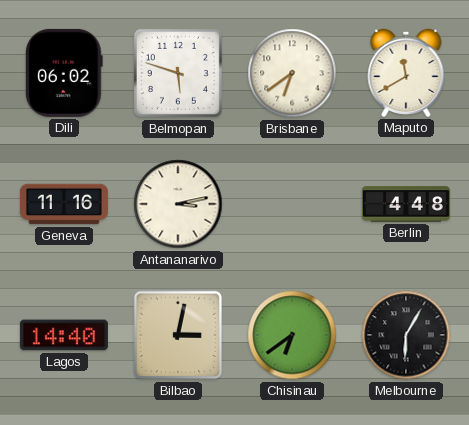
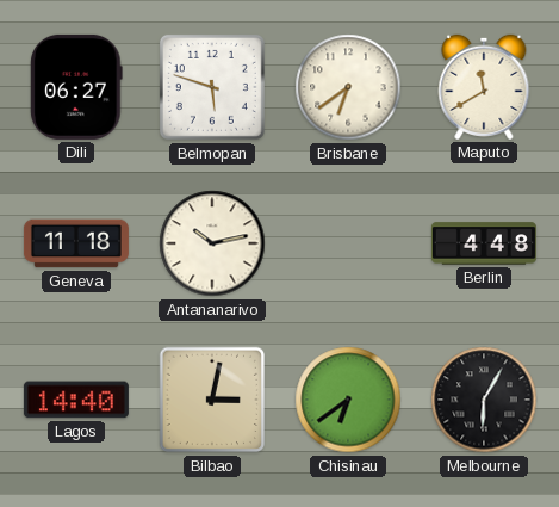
Dili: 06:02 -> 06:27 (76, 87)
Geneva: 11:16 -> 11:18 (76, 243)
Antananarivo: 3:13 -> 10:13 (212, 243)
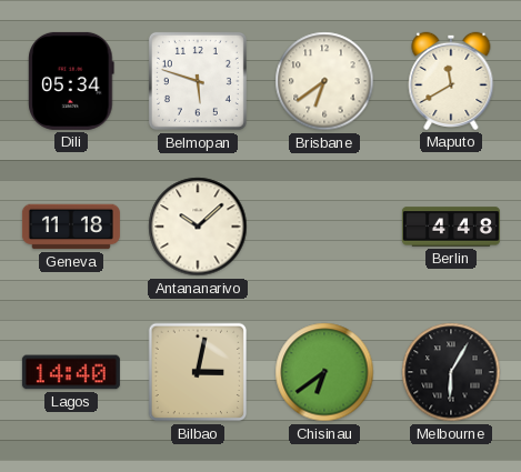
Dili: 06:27 -> 05:34 (71, 81)
Antananarivo: 10:13 -> 10:08 (198, 227)
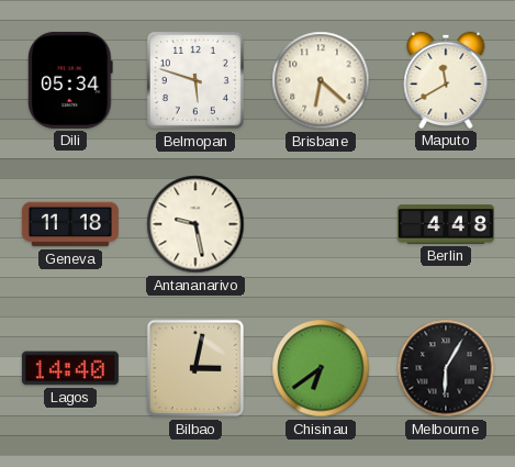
Brisbane: 6:39 -> 6:22 (321, 80)
Antananarivo: 10:08 -> 9:28 (195, 224)
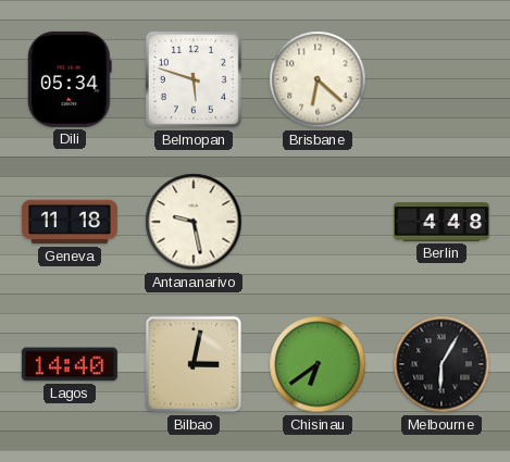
Maputo: 11:40 -> none (446, 80)
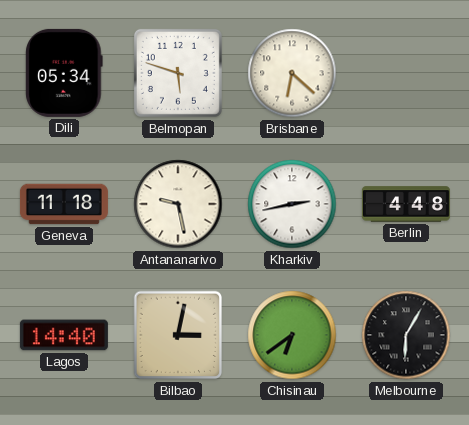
Kharkiv: none -> 2:43 (292, 204)
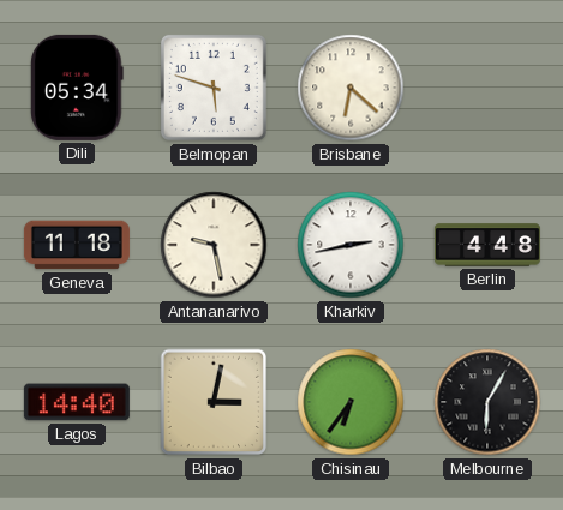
Chisinau: 6:39 -> 6:36 (351, 402)
